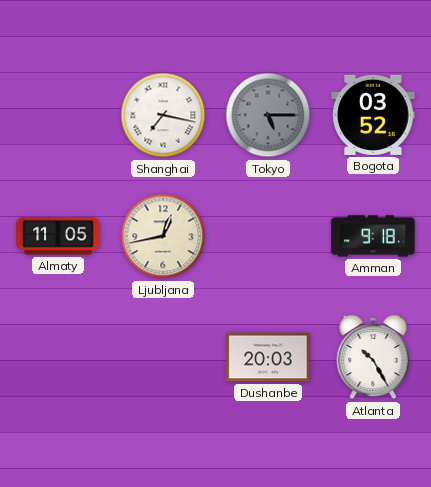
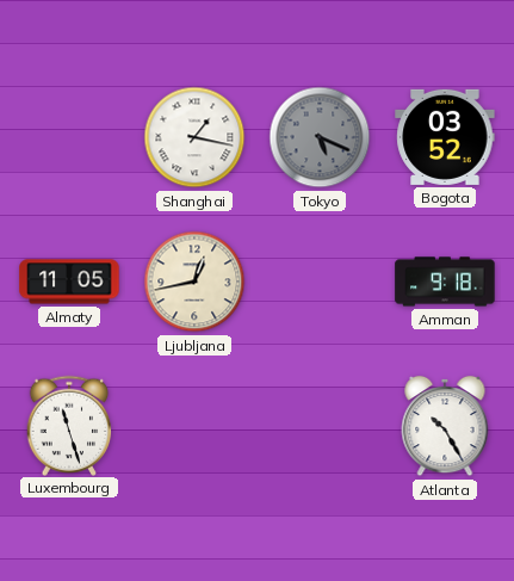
Shanghai: 7:17 -> 1:17 (194, 137)
Tokyo: 5:15 -> 5:19 (320, 137)
Luxembourg: none -> 11:27 (69, 425)
Dushanbe: 20:03 -> none (268, 357)
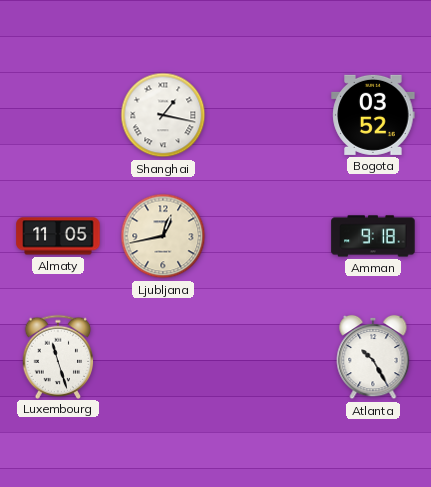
Tokyo: 5:19 -> none (320, 137)
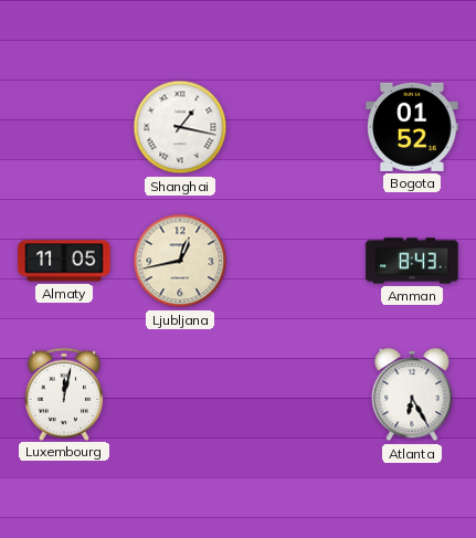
Bogota: 03:52 -> 01:52 (412, 127)
Amman: 9:18 -> 8:43 (412, 261)
Luxembourg: 11:27 -> 12:02 (64, 393)
Atlanta: 10:25 -> 6:25 (412, 394)
